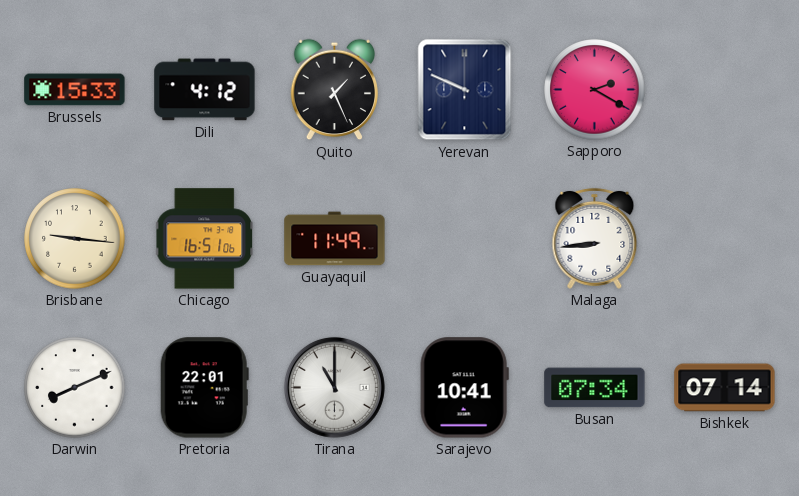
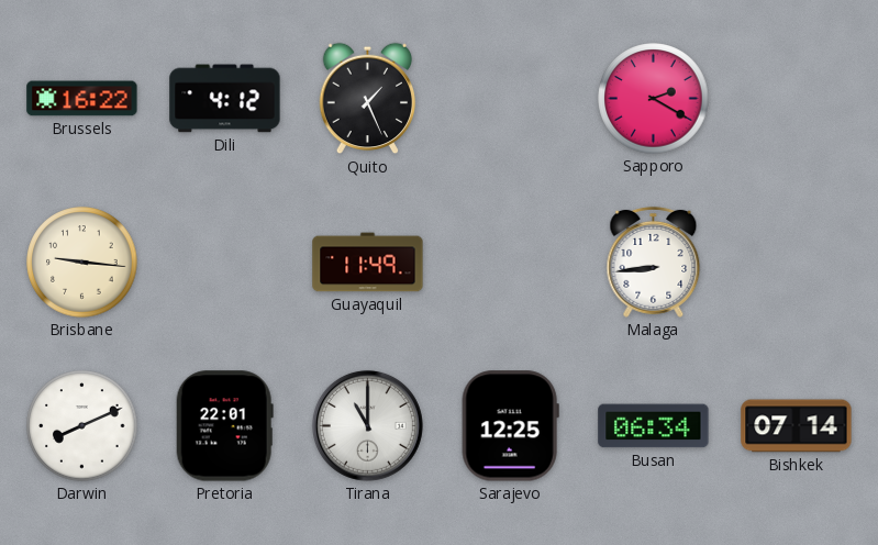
Brussels: 15:33 -> 16:22 (82, 99)
Yerevan: 9:49 -> none (465, 90)
Chicago: 16:51 -> none (205, 239)
Sarajevo: 10:41 -> 12:25 (510, 426)
Busan: 07:34 -> 06:34 (654, 426)
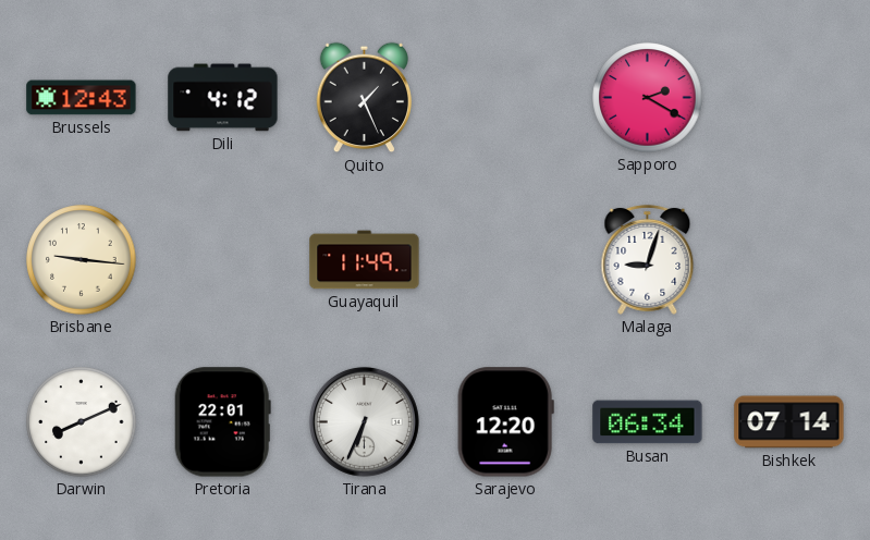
Brussels: 16:22 -> 12:43 (82, 98)
Malaga: 8:44 -> 9:03 (648, 259)
Tirana: 11:00 -> 6:34 (364, 421)
Sarajevo: 12:25 -> 12:20 (505, 422)
